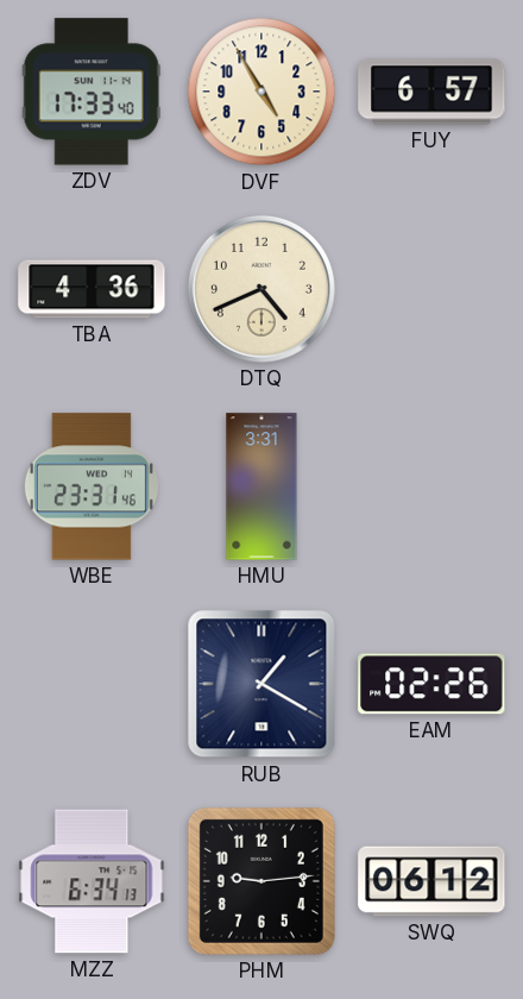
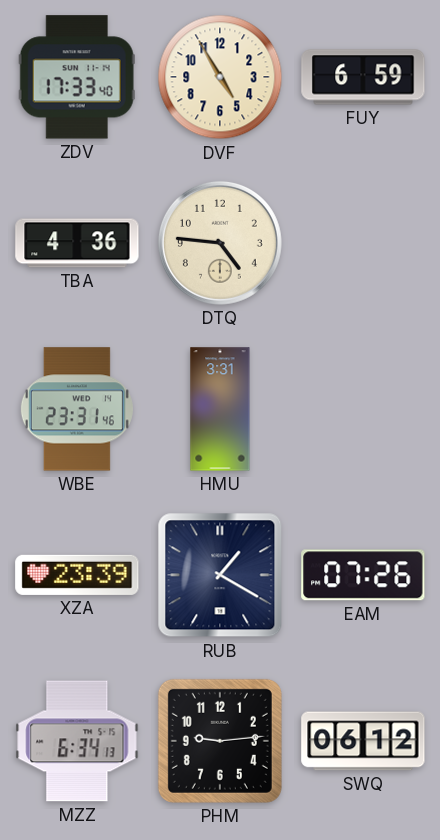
FUY: 6:57 -> 6:59 (363, 77)
DTQ: 4:41 -> 4:46 (220, 243)
XZA: none -> 23:39 (77, 575)
EAM: 02:26 -> 07:26 (363, 575)
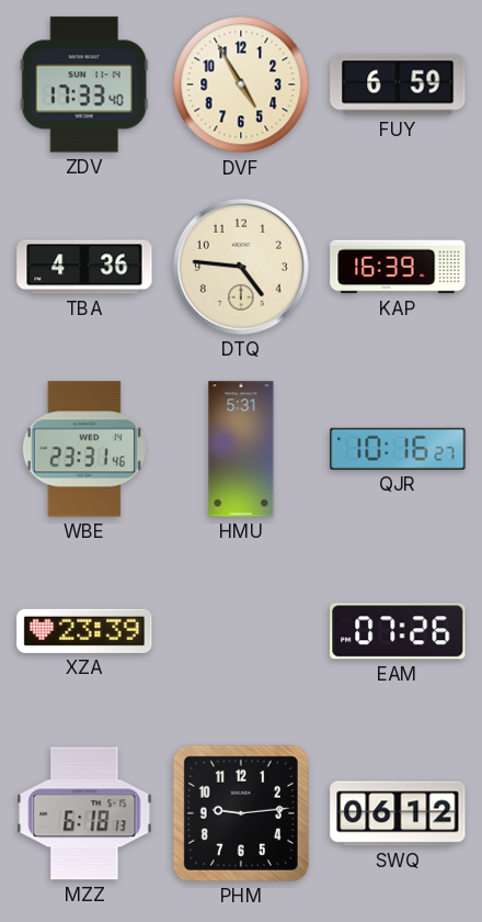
KAP: none -> 16:39 (398, 267)
HMU: 3:31 -> 5:31 (241, 449)
QJR: none -> 10:16 (398, 449)
RUB: 1:20 -> none (220, 575)
MZZ: 6:34 -> 6:18 (84, 813)
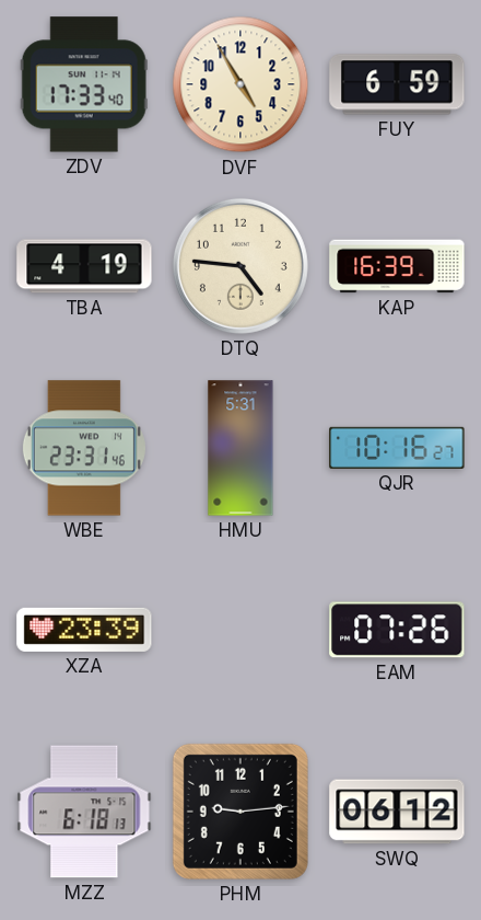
TBA: 4:36 -> 4:19 (84, 266)
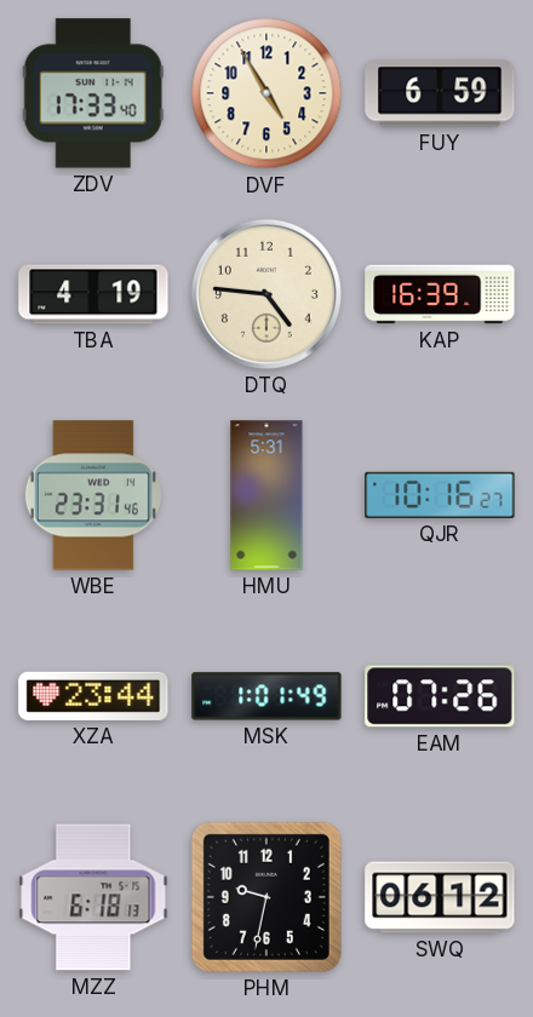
XZA: 23:39 -> 23:44 (93, 696)
MSK: none -> 1:01 (266, 696)
PHM: 9:14 -> 9:32 (266, 897)
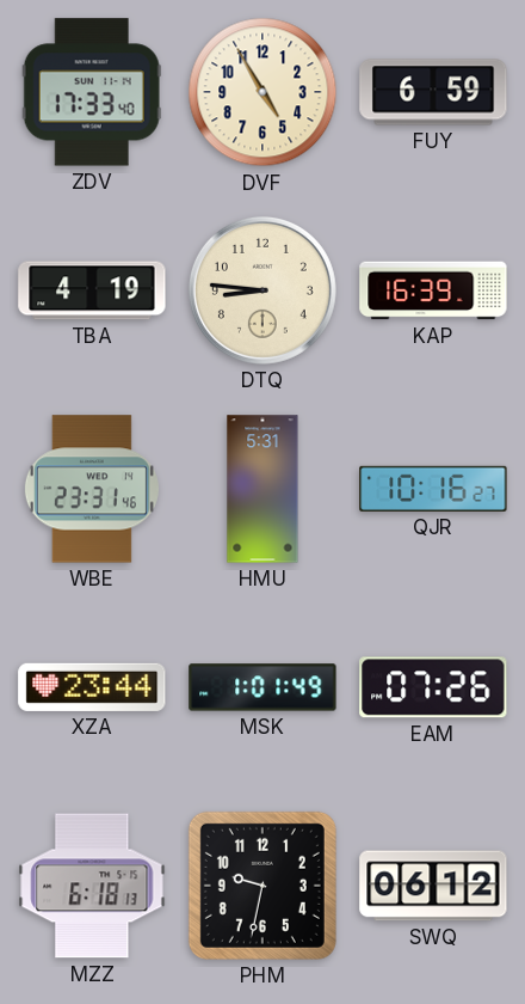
DTQ: 4:46 -> 8:46 (262, 290)
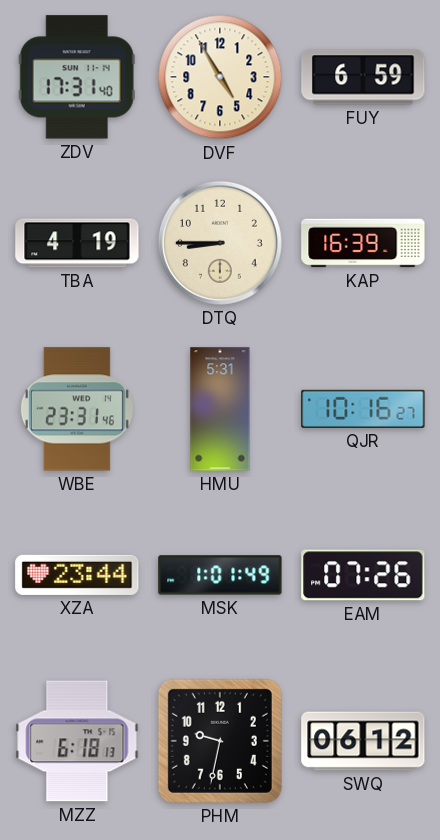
ZDV: 17:33 -> 17:31 (77, 77)
DTQ: 8:46 -> 8:45 (220, 243)
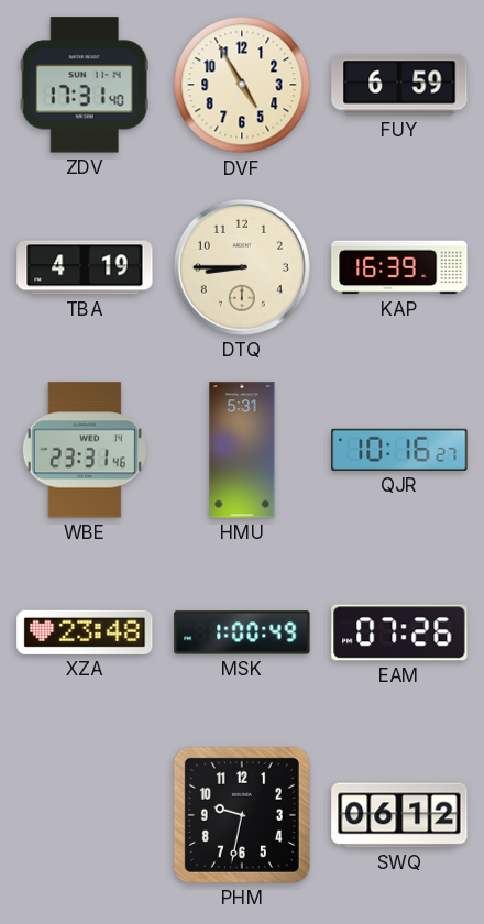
XZA: 23:44 -> 23:48 (85, 632)
MSK: 1:01 -> 1:00 (242, 632)
MZZ: 6:18 -> none (77, 741)
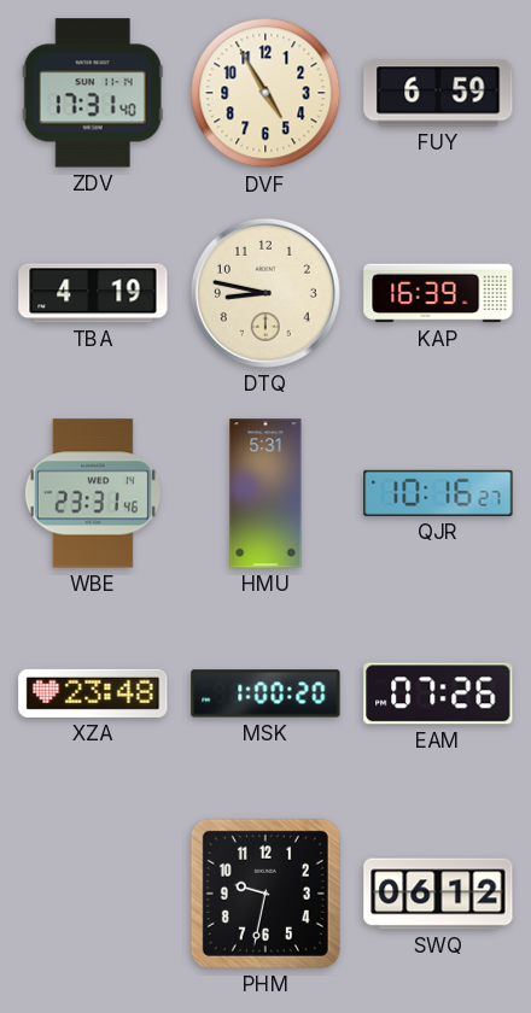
DTQ: 8:45 -> 8:47 (265, 293)
MSK: 1:00:49 -> 1:00:20 (265, 693)
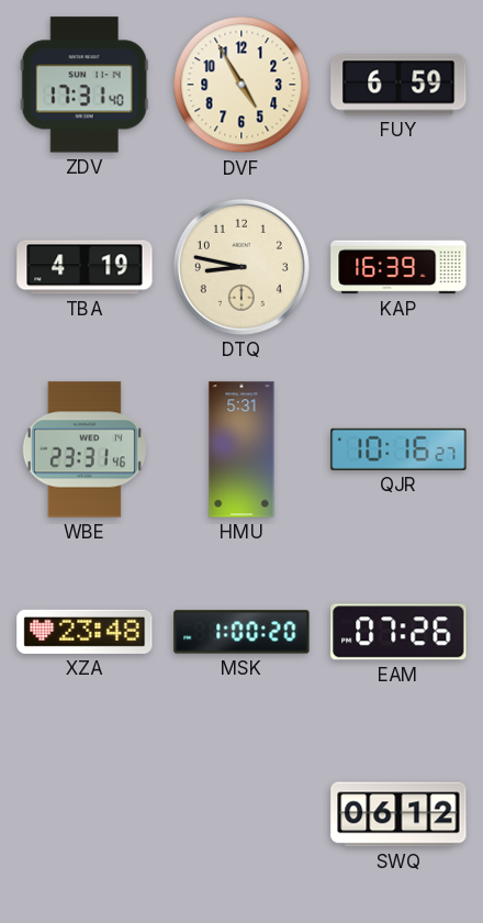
PHM: 9:32 -> none (265, 894)
